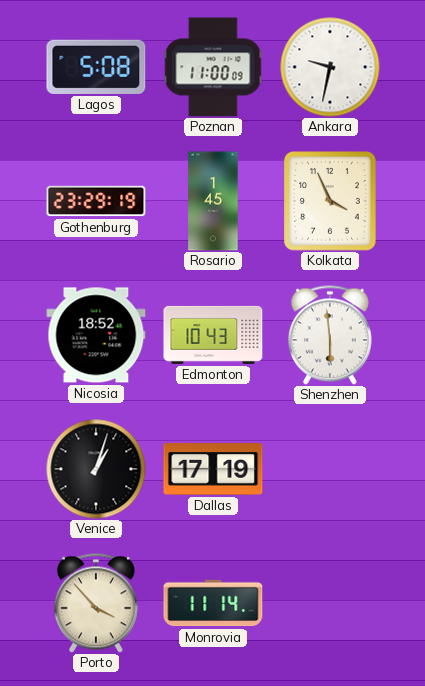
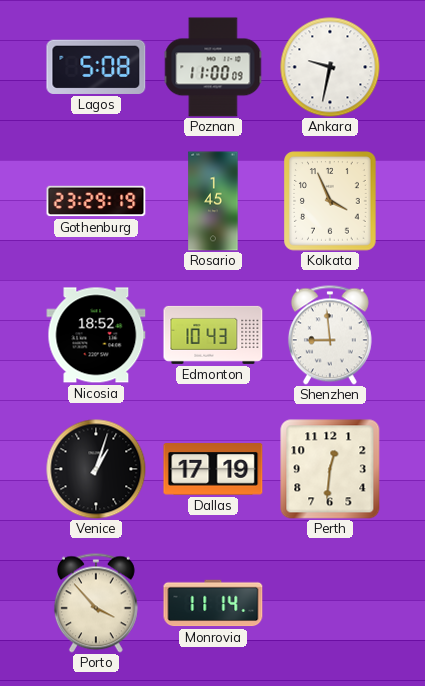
Shenzhen: 5:59 -> 8:59 (330, 335)
Perth: none -> 12:31 (330, 469)
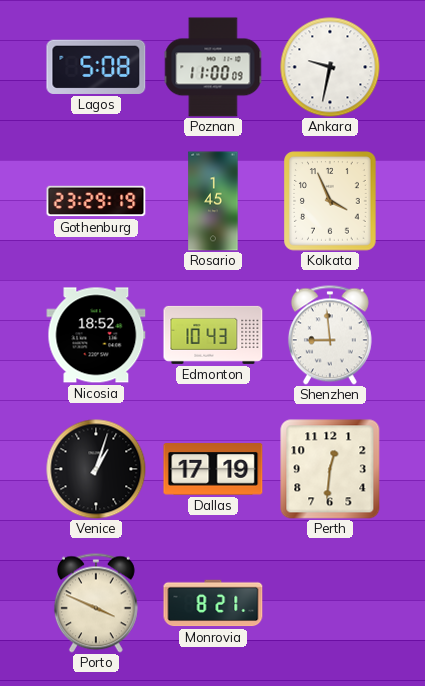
Porto: 3:53 -> 3:49 (96, 603)
Monrovia: 11:14 -> 8:21 (213, 603)
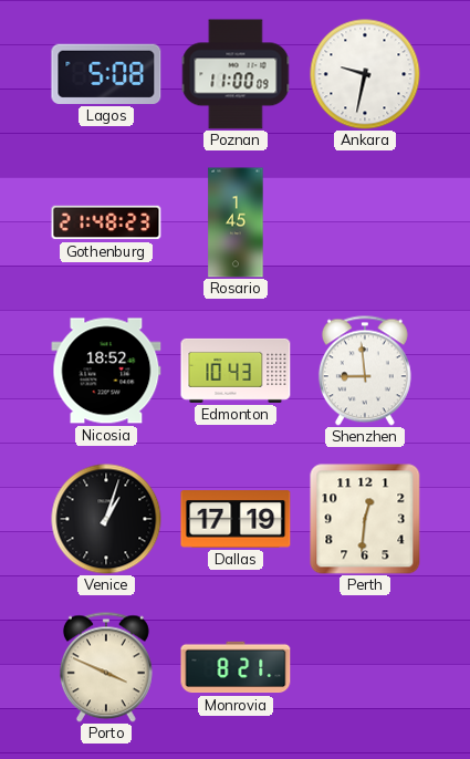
Gothenburg: 23:29 -> 21:48 (106, 222)
Kolkata: 3:56 -> none (330, 201)
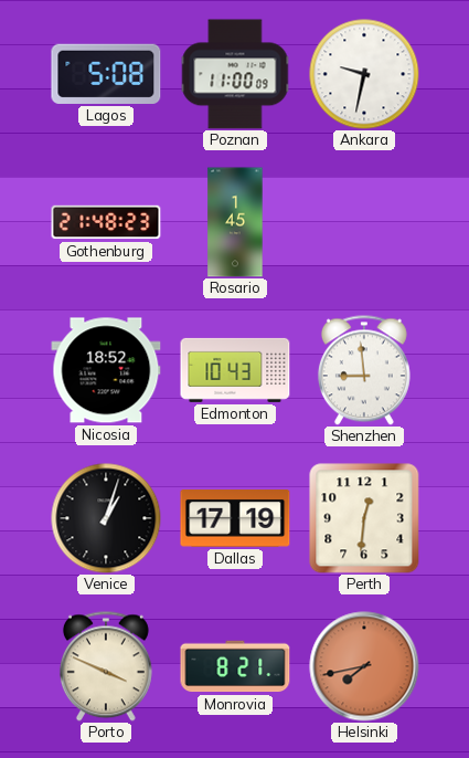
Helsinki: none -> 7:43 (364, 666)
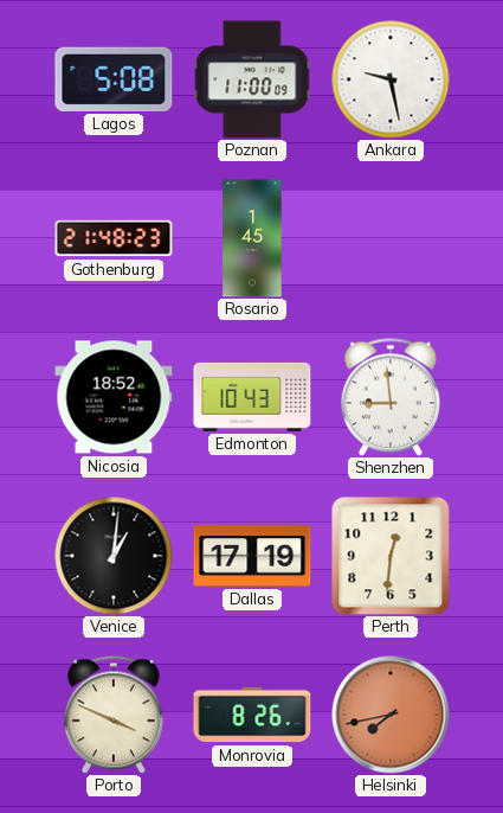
Ankara: 9:32 -> 9:28 (391, 79)
Venice: 1:03 -> 1:01 (114, 556)
Monrovia: 8:21 -> 8:26 (252, 715)
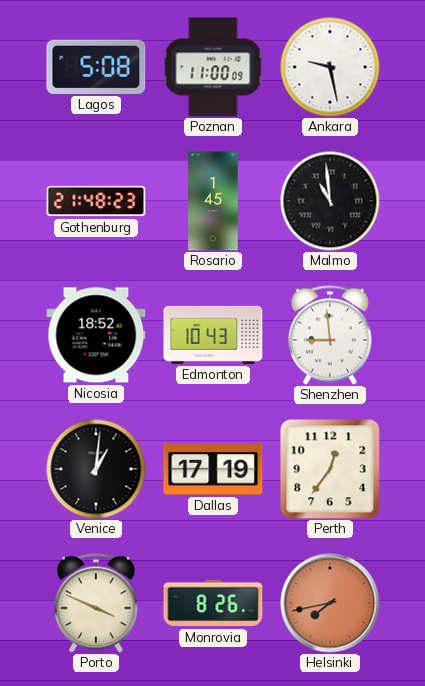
Malmo: none -> 10:59 (330, 201)
Perth: 12:31 -> 12:36 (330, 469)
